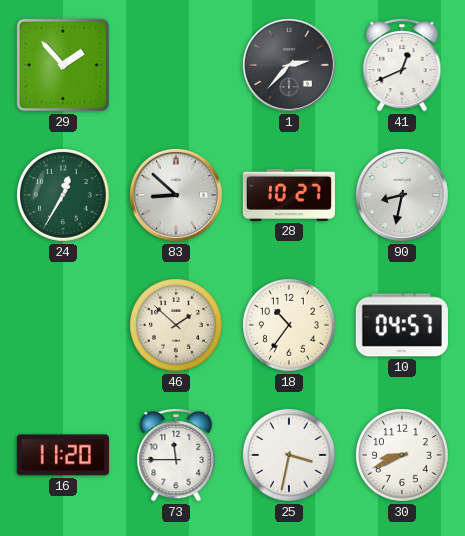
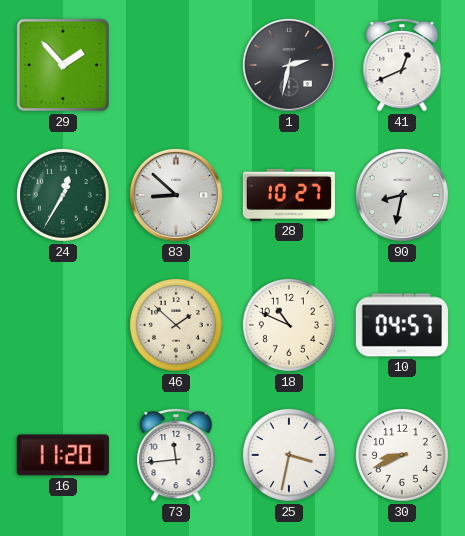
1: 2:37 -> 2:32 (289, 65)
18: 10:36 -> 10:49 (289, 325)
73: 11:45 -> 11:44 (176, 455)
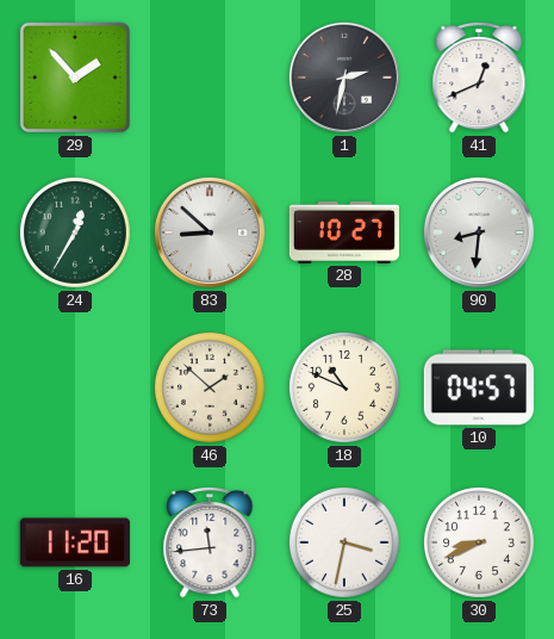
90: 8:32 -> 8:31 (479, 232)
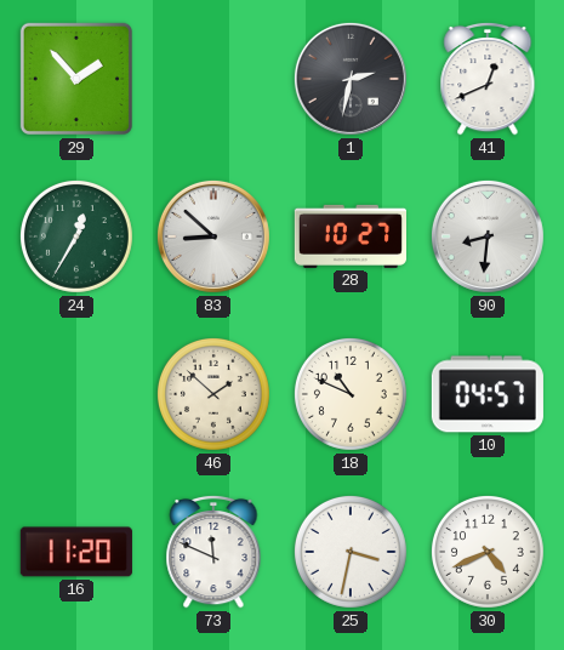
73: 11:44 -> 11:49 (213, 552)
30: 8:41 -> 4:41 (488, 552)
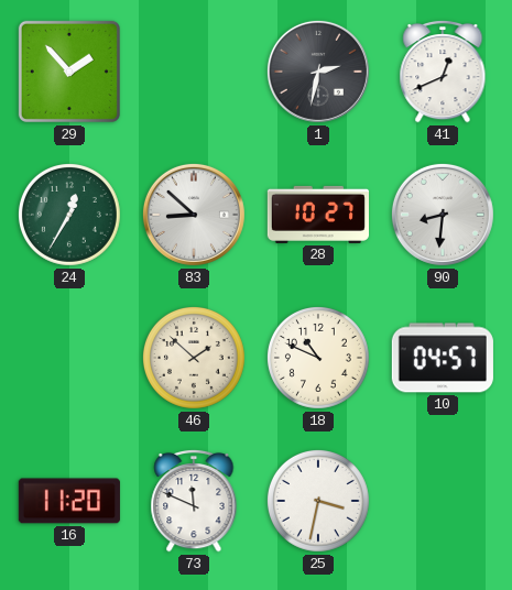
30: 4:41 -> none (488, 552)
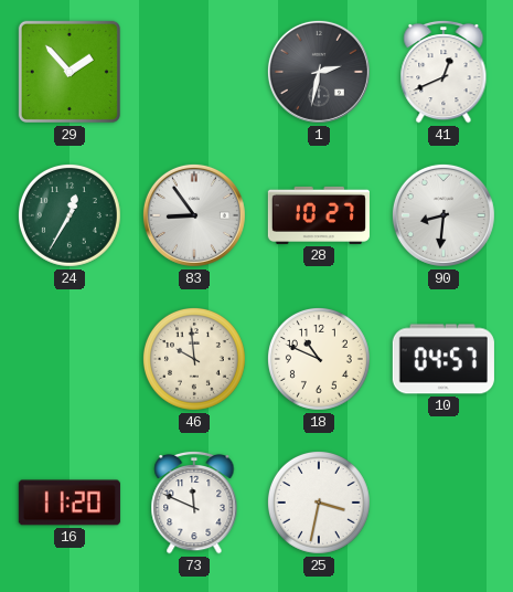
83: 8:52 -> 8:54 (194, 215)
46: 1:52 -> 9:59 (194, 359)
